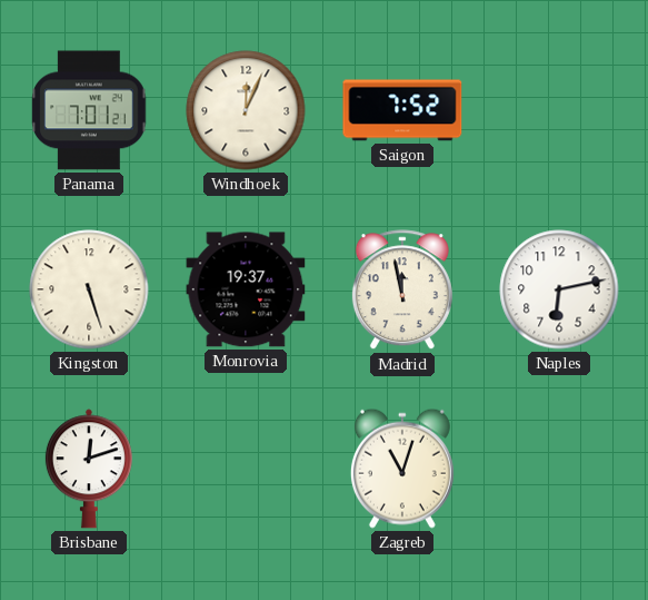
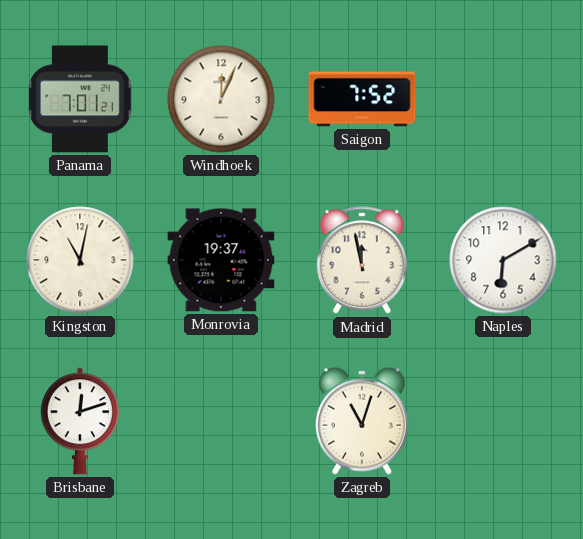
Kingston: 5:27 -> 11:02 (80, 260)
Naples: 6:13 -> 6:10 (503, 260)
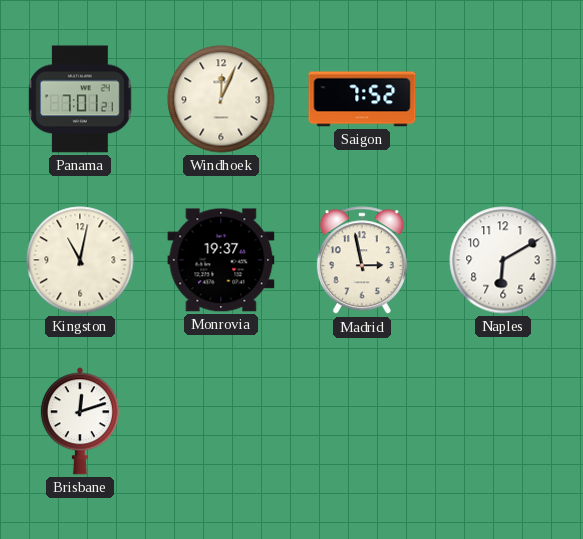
Madrid: 11:58 -> 2:58 (362, 261)
Zagreb: 11:03 -> none (362, 421)
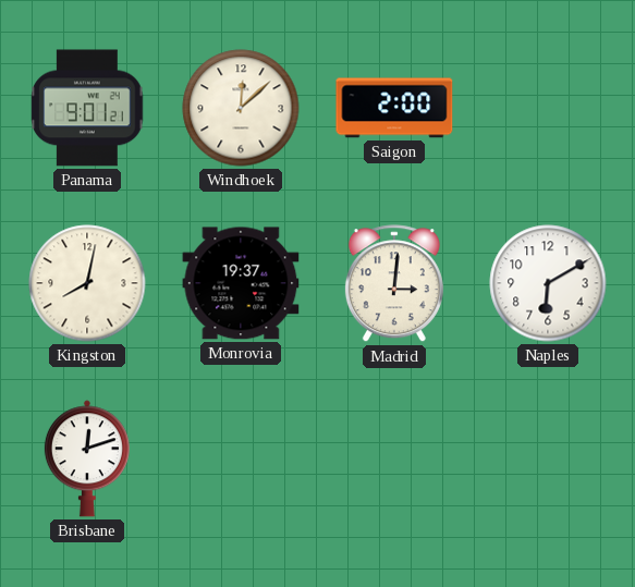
Panama: 7:01 -> 9:01 (87, 108)
Windhoek: 12:04 -> 12:08 (241, 108)
Saigon: 7:52 -> 2:00 (394, 108)
Kingston: 11:02 -> 8:02 (87, 283)
Madrid: 2:58 -> 3:01 (394, 284)
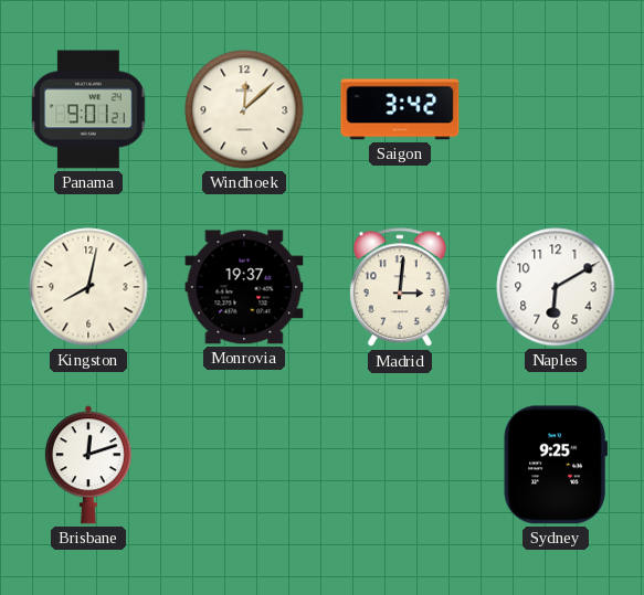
Saigon: 2:00 -> 3:42 (400, 109)
Sydney: none -> 9:25 (556, 465)
